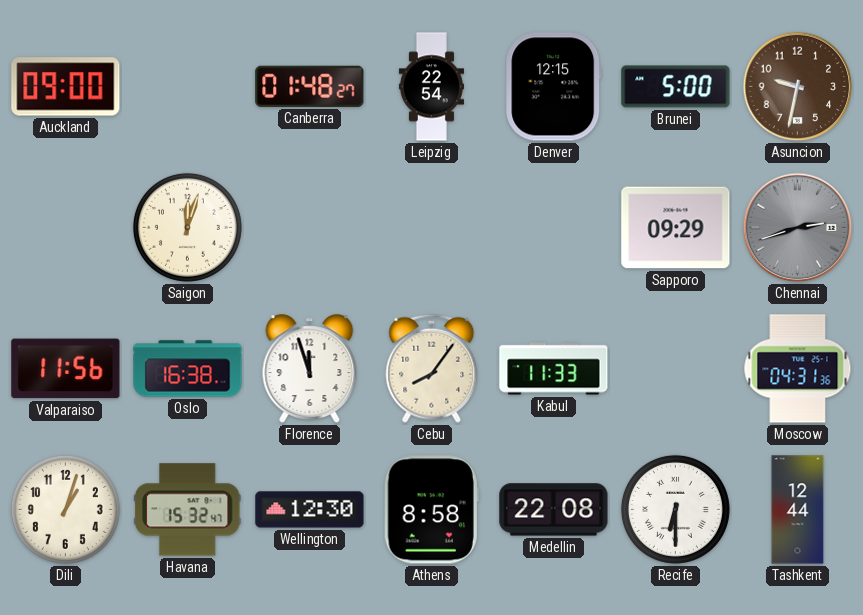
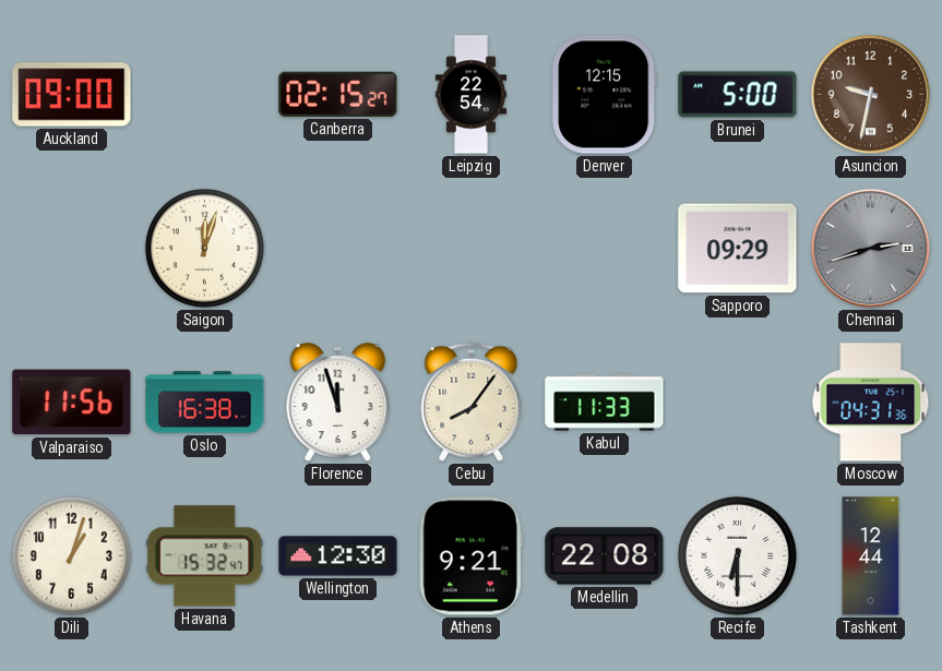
Canberra: 01:48 -> 02:15 (338, 94)
Athens: 8:58 -> 9:21 (470, 556)
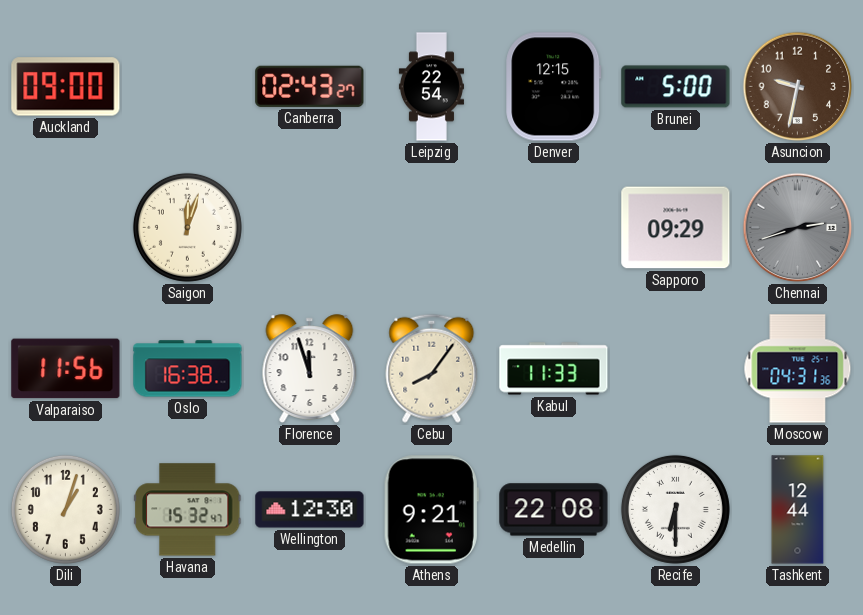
Canberra: 02:15 -> 02:43 (310, 86)
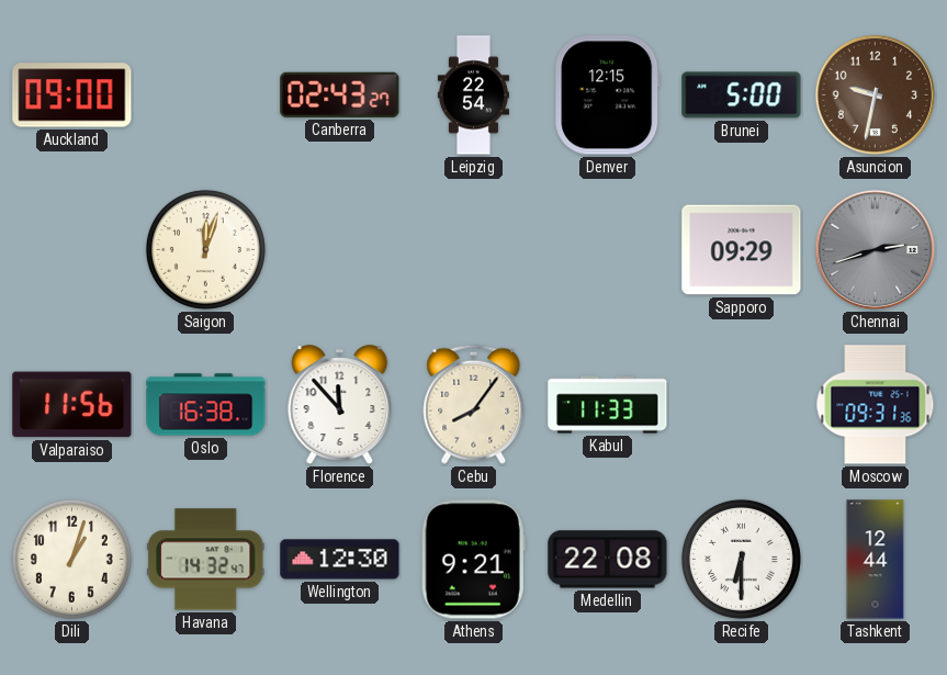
Florence: 11:57 -> 11:53 (340, 405)
Moscow: 04:31 -> 09:31 (876, 405)
Havana: 15:32 -> 14:32 (205, 560)
